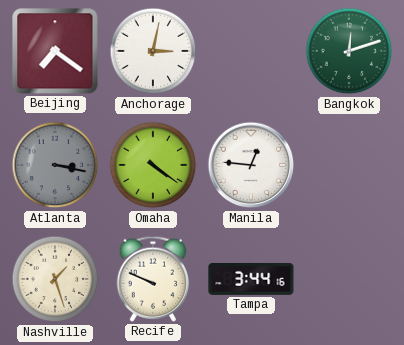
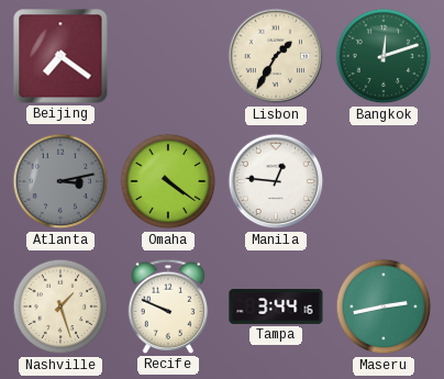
Anchorage: 3:02 -> none (153, 51)
Lisbon: none -> 1:35 (276, 56)
Atlanta: 3:17 -> 3:13 (60, 181)
Maseru: none -> 2:43 (384, 306)
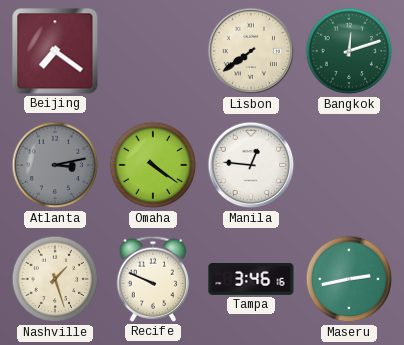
Lisbon: 1:35 -> 7:39 (251, 51)
Tampa: 3:44 -> 3:46 (251, 279)
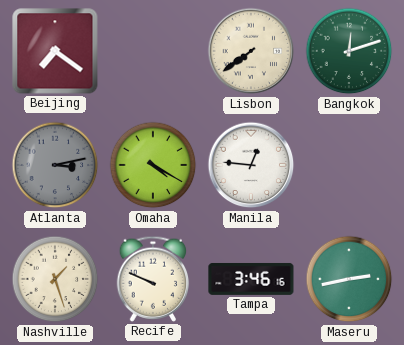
Omaha: 4:21 -> 4:20 (153, 165)
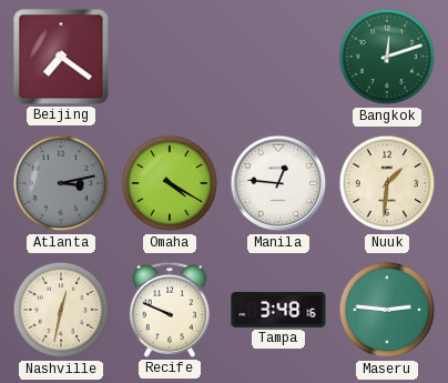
Lisbon: 7:39 -> none (251, 51)
Nuuk: none -> 1:31 (387, 183)
Nashville: 1:27 -> 12:32 (61, 310)
Tampa: 3:46 -> 3:48 (278, 310)
Maseru: 2:43 -> 2:46 (387, 310)
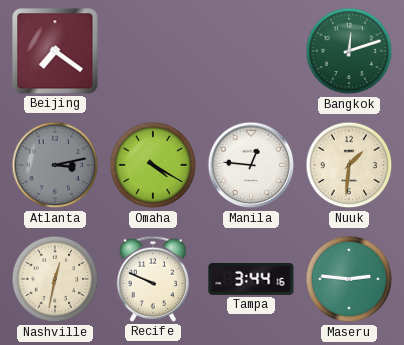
Tampa: 3:48 -> 3:44 (251, 279)
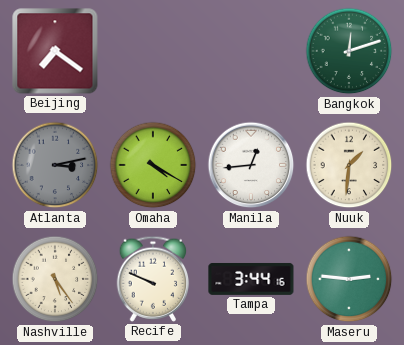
Manila: 12:46 -> 12:44 (251, 165)
Nashville: 12:32 -> 5:24 (55, 279)
